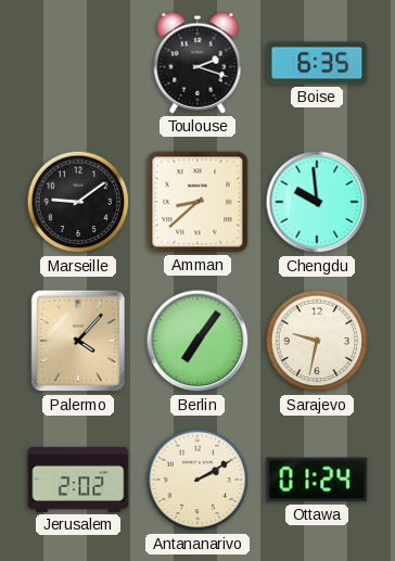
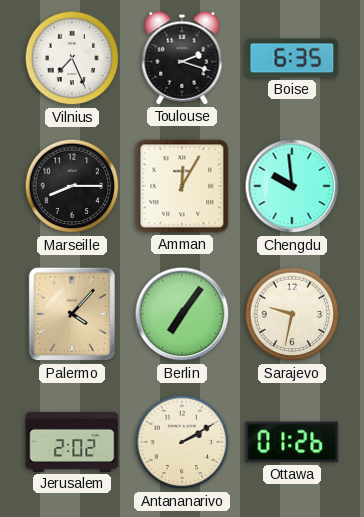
Vilnius: none -> 7:26 (72, 58)
Marseille: 9:09 -> 8:15 (72, 186)
Amman: 8:38 -> 12:05 (182, 186)
Ottawa: 01:24 -> 01:26 (292, 442)
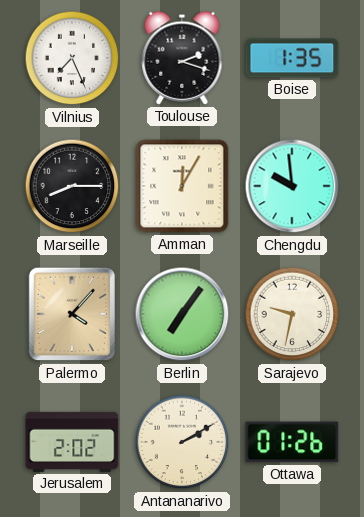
Boise: 6:35 -> 1:35 (292, 58)
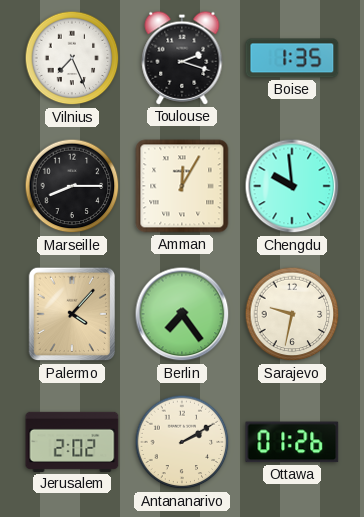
Berlin: 7:06 -> 7:24 (182, 314)
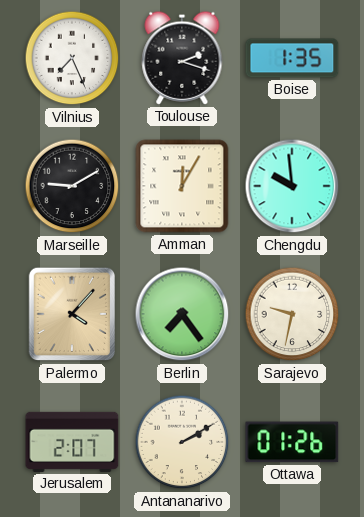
Marseille: 8:15 -> 9:10 (72, 186)
Jerusalem: 2:02 -> 2:07 (72, 442)
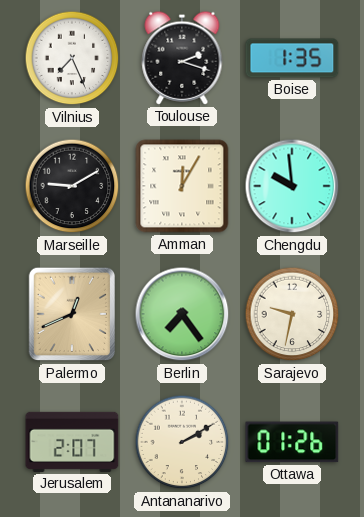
Palermo: 4:07 -> 12:41 (71, 314)
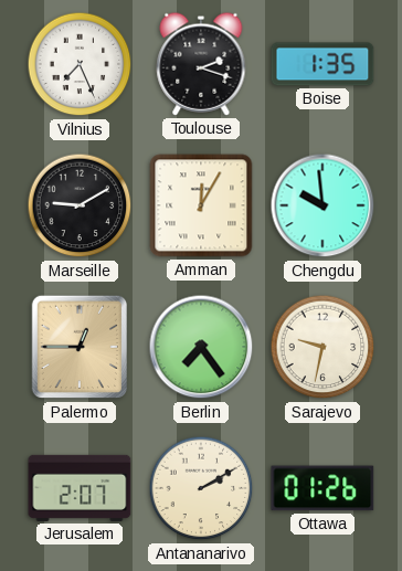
Palermo: 12:41 -> 12:45 (78, 347)
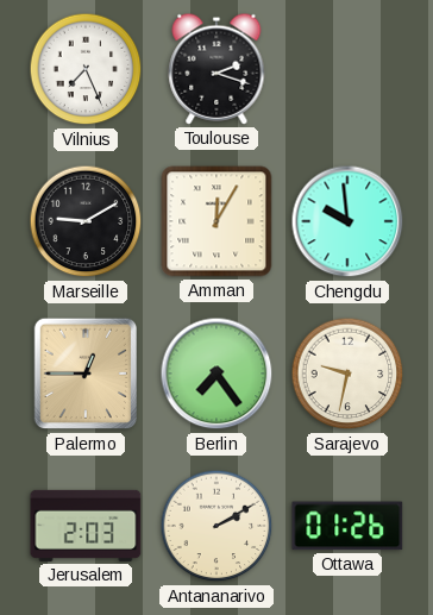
Boise: 1:35 -> none (322, 64)
Jerusalem: 2:07 -> 2:03 (86, 526)
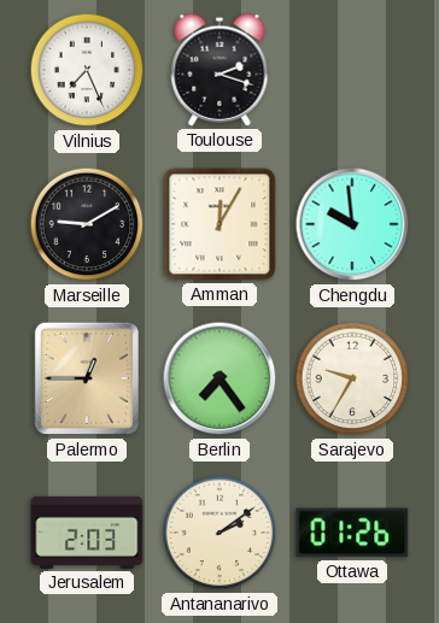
Sarajevo: 9:32 -> 9:35 (352, 378)
Antananarivo: 2:10 -> 2:09 (219, 533)
